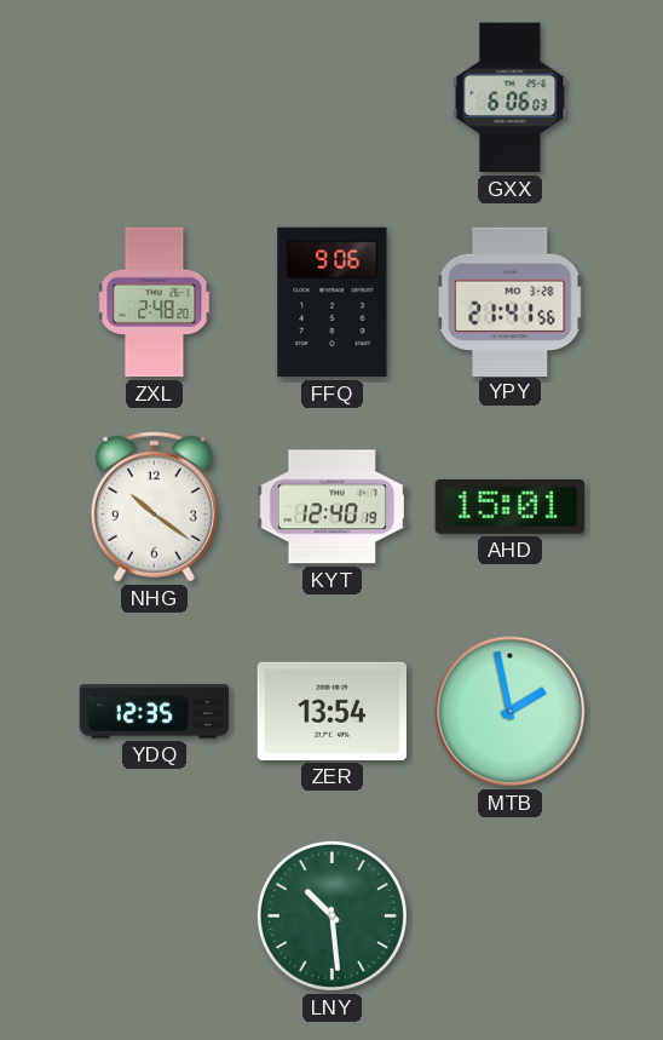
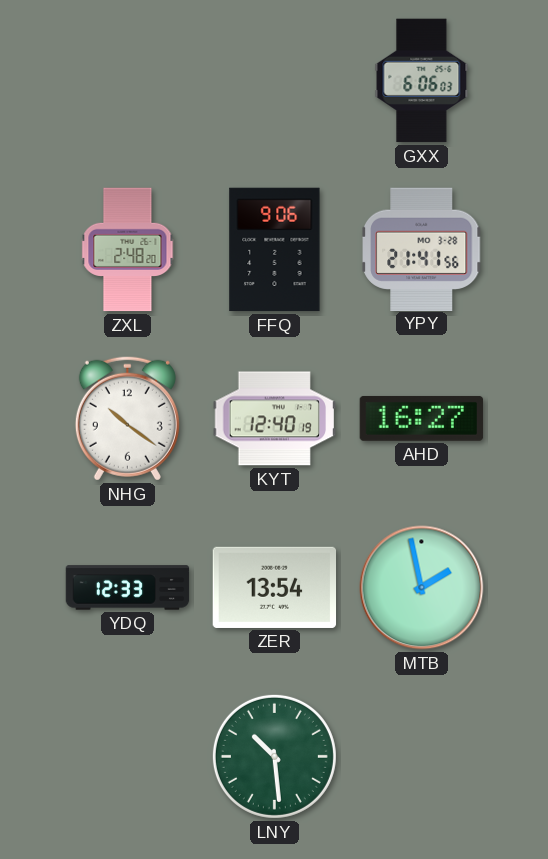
AHD: 15:01 -> 16:27 (422, 418)
YDQ: 12:35 -> 12:33 (128, 588)
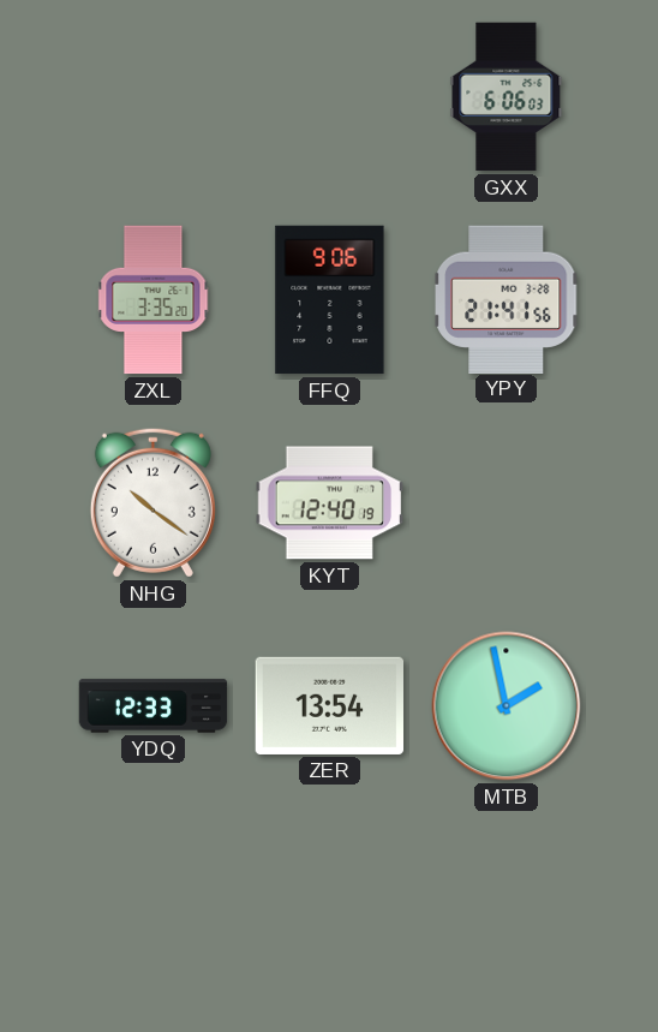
ZXL: 2:48 -> 3:35 (154, 300)
AHD: 16:27 -> none (422, 418)
LNY: 10:29 -> none (274, 756)
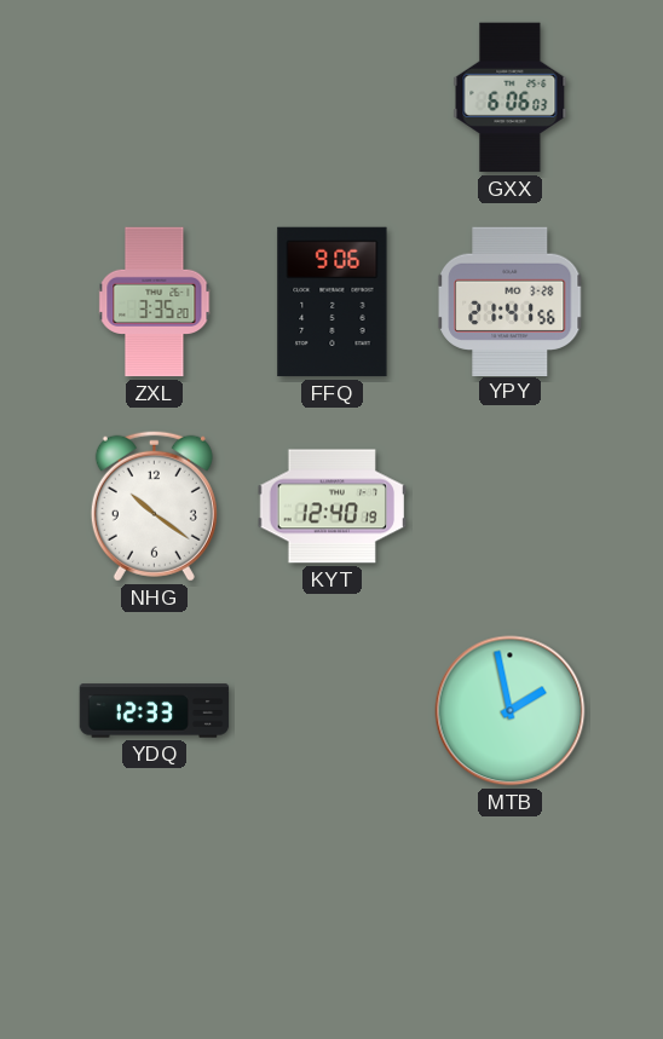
ZER: 13:54 -> none (330, 705)
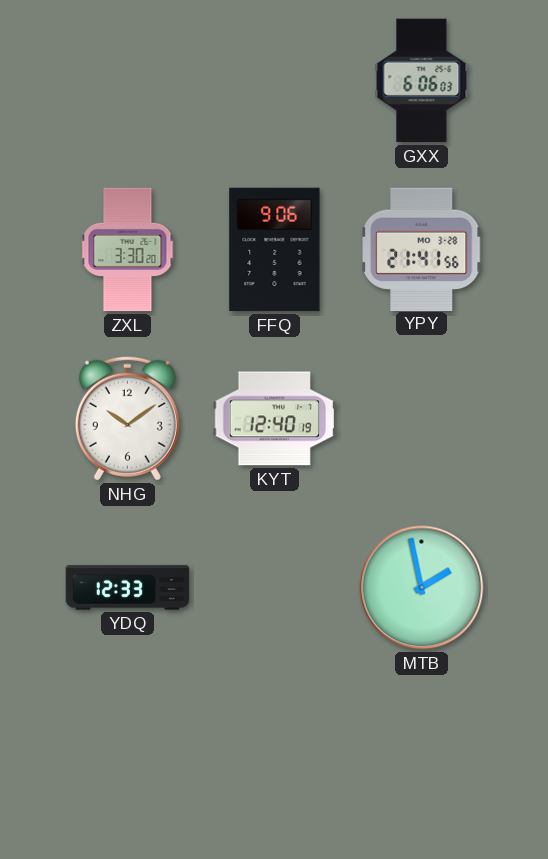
ZXL: 3:35 -> 3:30 (128, 250)
NHG: 10:21 -> 10:09 (127, 418)
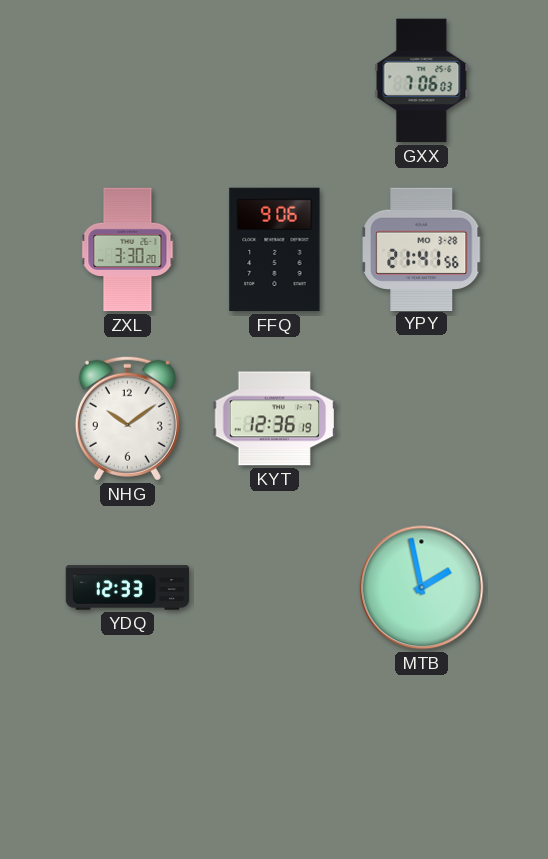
GXX: 6:06 -> 7:06 (422, 81)
KYT: 12:40 -> 12:36 (275, 419)
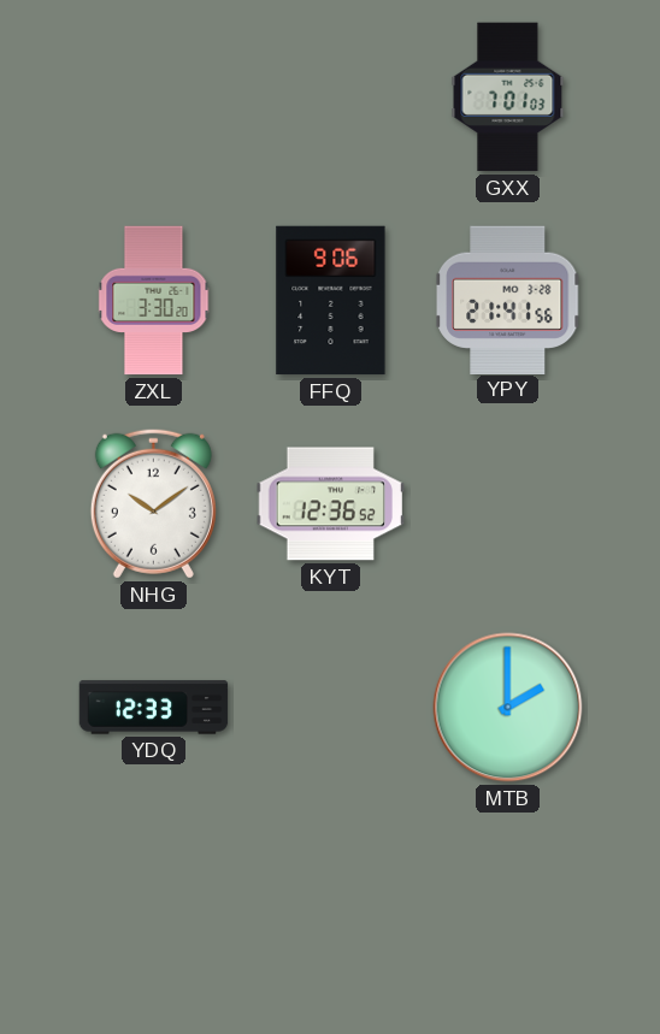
GXX: 7:06 -> 7:01 (508, 98)
KYT: 12:36:19 -> 12:36:52 (331, 504)
MTB: 1:58 -> 2:00 (508, 708)
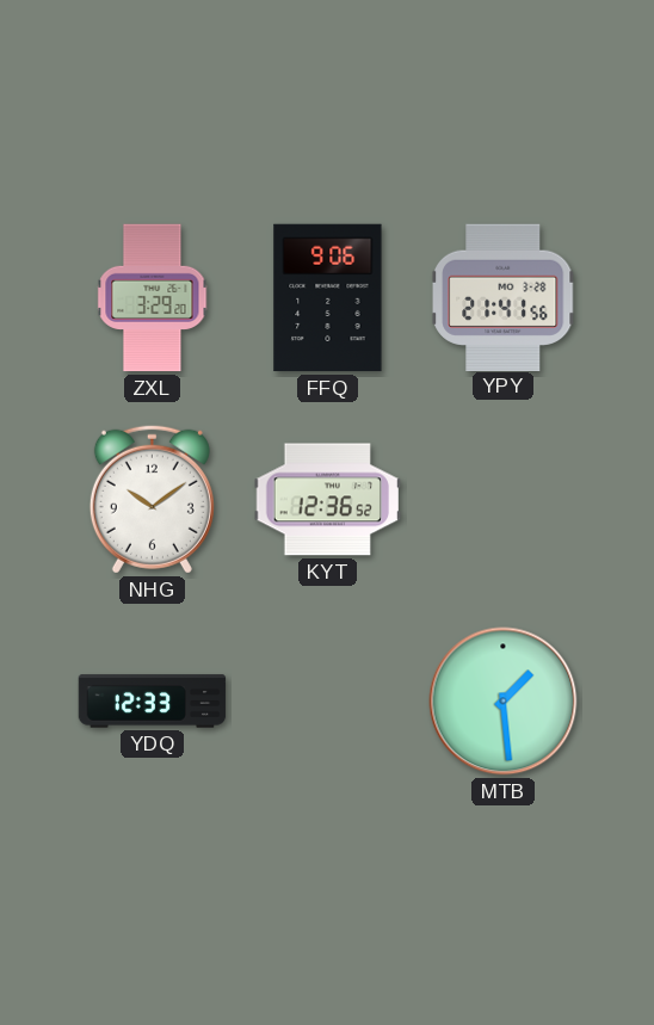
GXX: 7:01 -> none (508, 98)
ZXL: 3:30 -> 3:29 (153, 298)
MTB: 2:00 -> 1:29 (504, 702)
